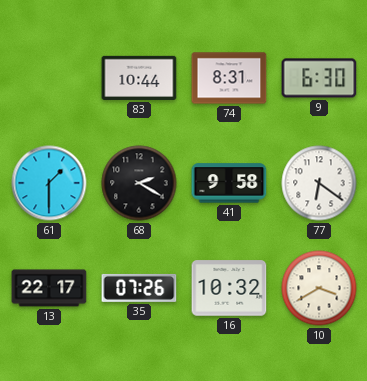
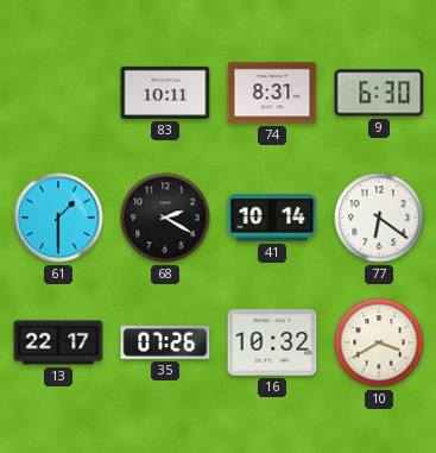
83: 10:44 -> 10:11 (165, 93)
41: 9:58 -> 10:14 (272, 218)
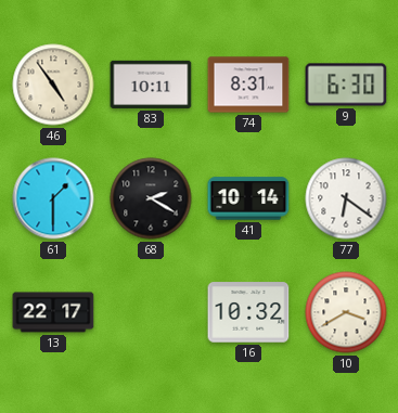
46: none -> 4:54 (53, 85)
35: 07:26 -> none (165, 342)
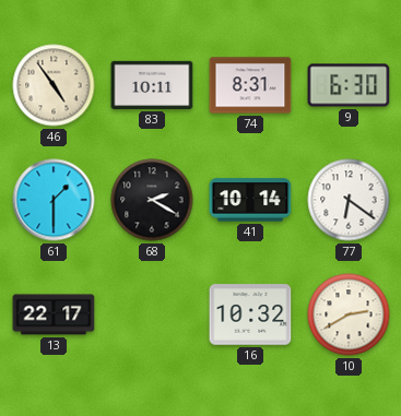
10: 3:40 -> 2:40 (349, 314)
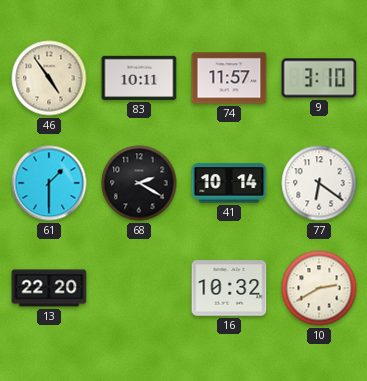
74: 8:31 -> 11:57 (229, 78)
9: 6:30 -> 3:10 (319, 78)
13: 22:17 -> 22:20 (49, 288)
